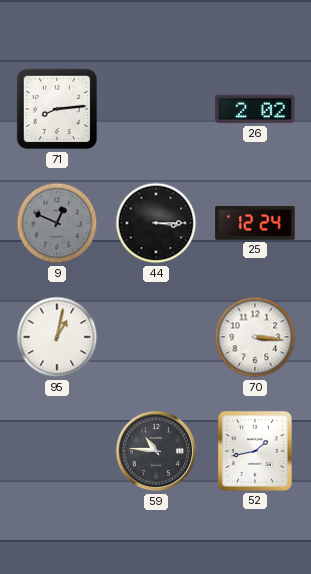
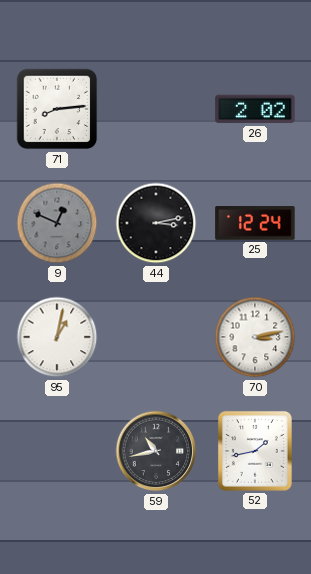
44: 3:15 -> 3:13 (156, 223)
70: 3:16 -> 3:13 (255, 337)
59: 10:46 -> 10:43 (156, 451)
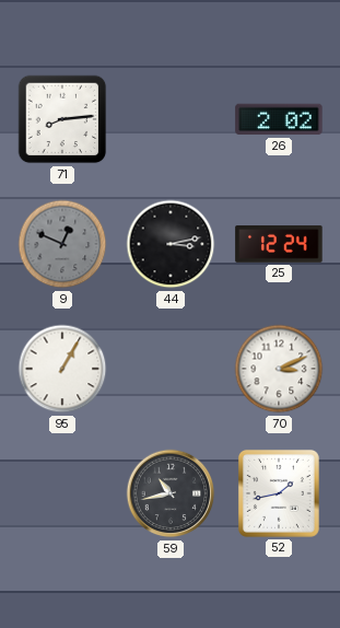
95: 1:02 -> 1:05 (62, 369)
70: 3:13 -> 3:11 (279, 369)
